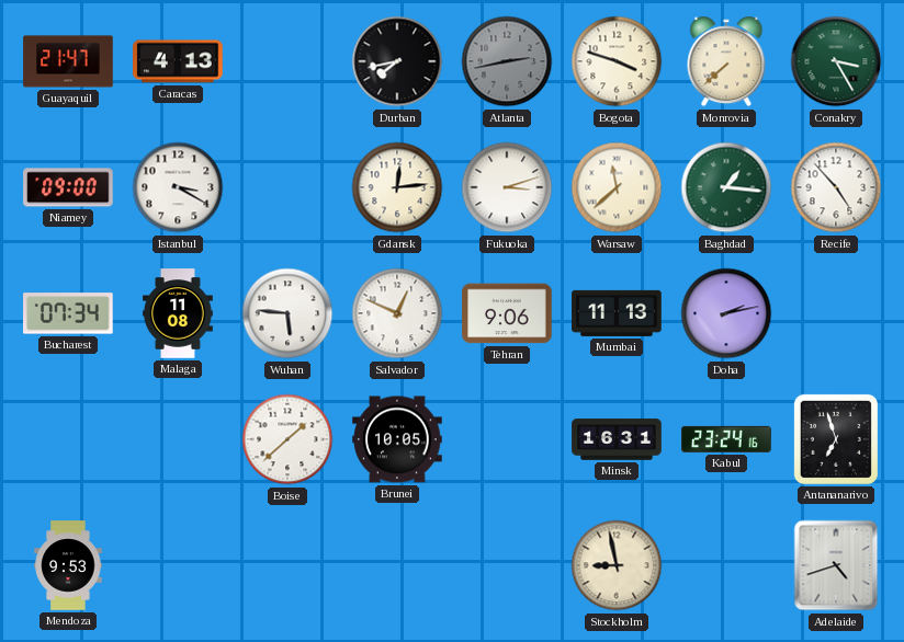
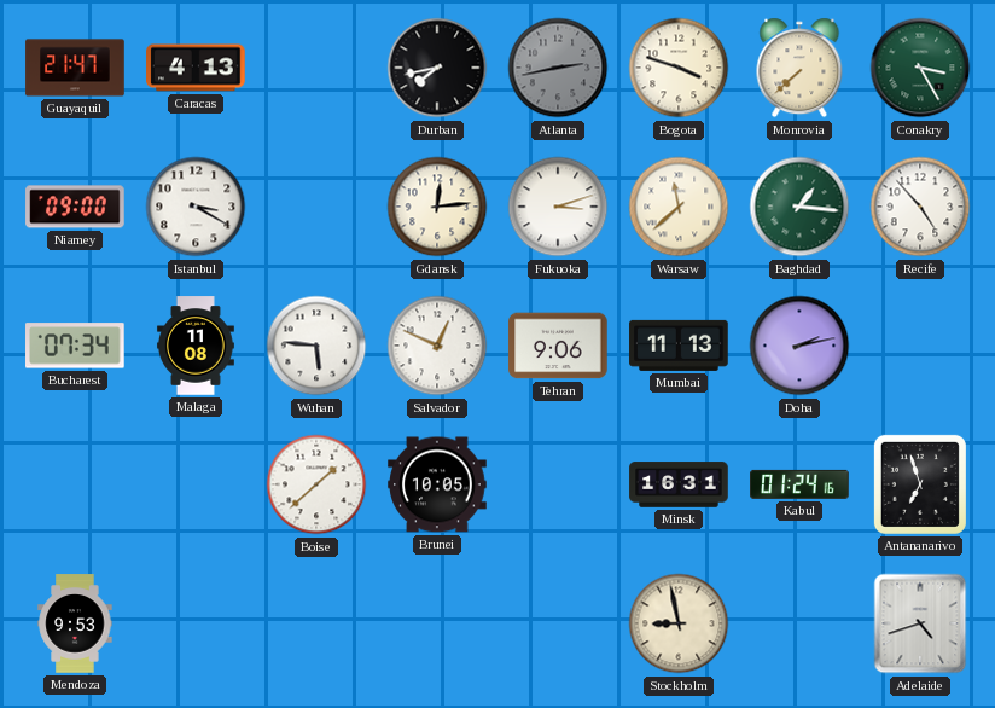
Kabul: 23:24 -> 01:24 (799, 484)
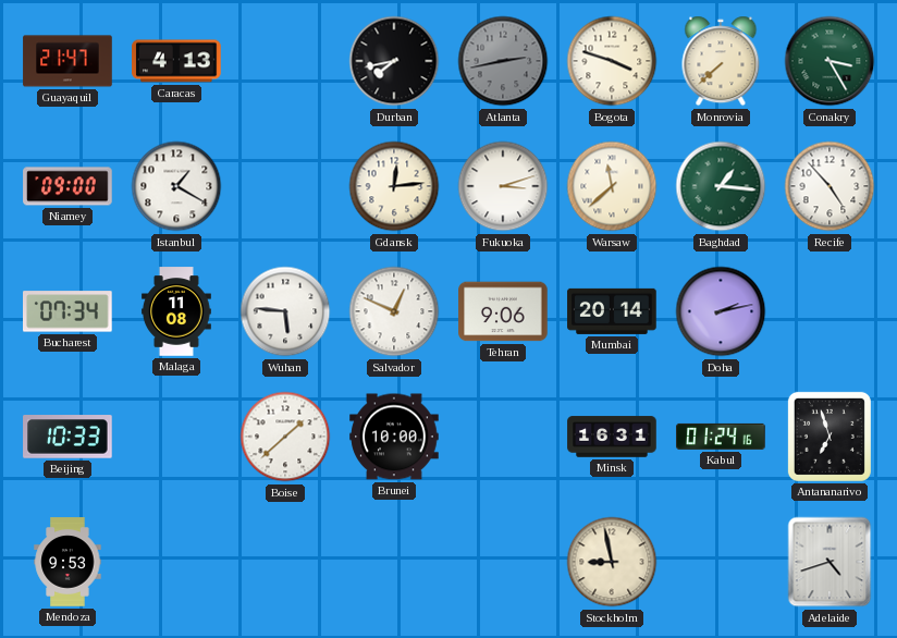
Istanbul: 3:20 -> 1:20 (176, 186)
Mumbai: 11:13 -> 20:14 (612, 311)
Beijing: none -> 10:33 (67, 437)
Brunei: 10:05 -> 10:00 (394, 437)
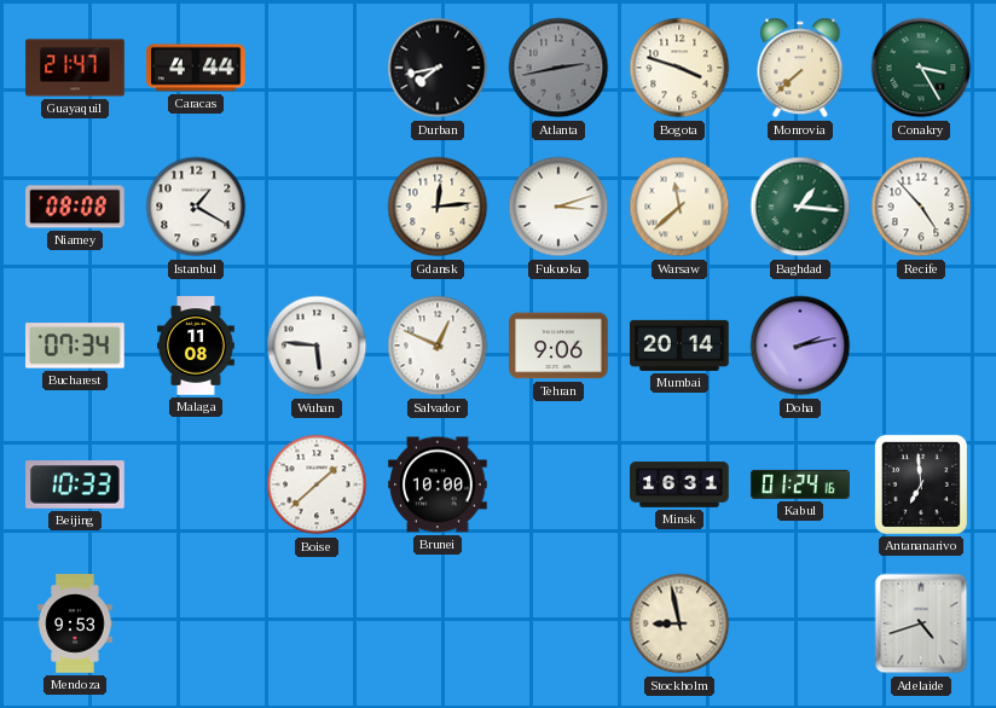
Caracas: 4:13 -> 4:44 (196, 68)
Niamey: 09:00 -> 08:08 (75, 207)
Antananarivo: 6:57 -> 6:59 (921, 484)
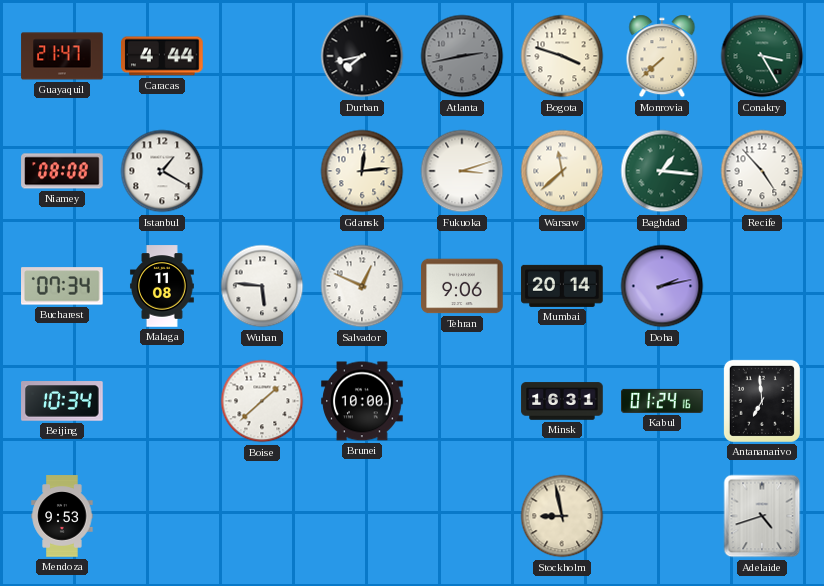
Beijing: 10:33 -> 10:34 (62, 401)
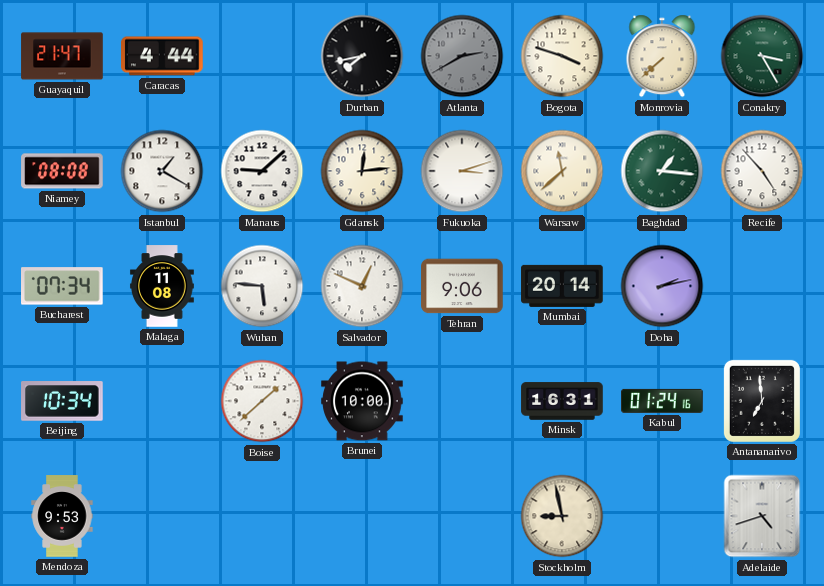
Atlanta: 2:43 -> 2:40 (462, 56)
Manaus: none -> 9:08 (262, 171)
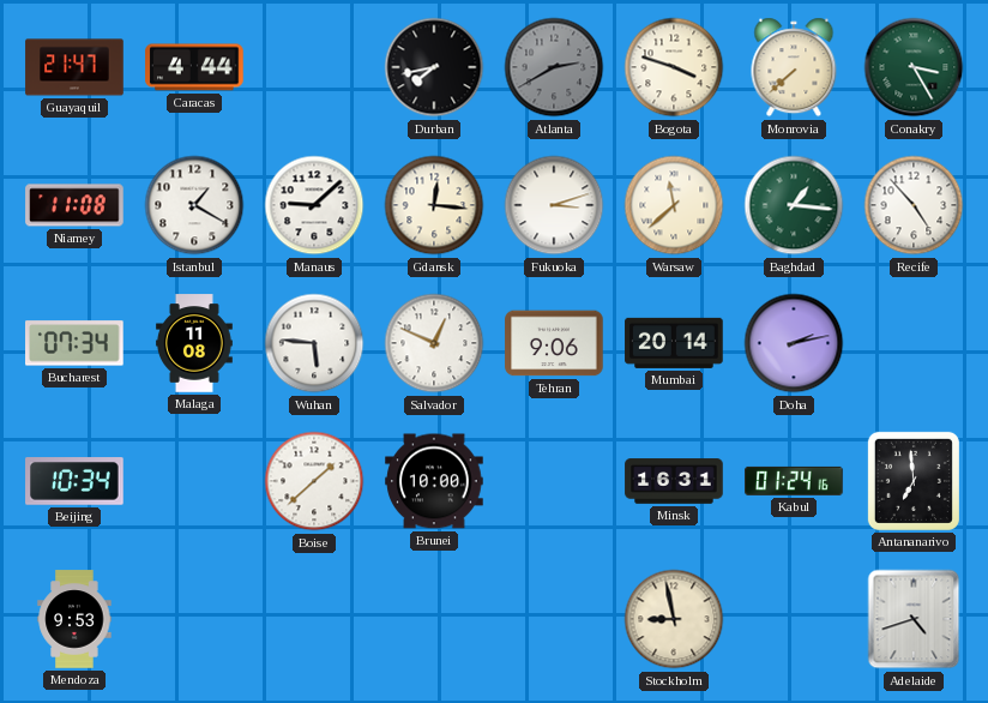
Niamey: 08:08 -> 11:08 (74, 205)
Gdansk: 12:14 -> 12:16 (434, 205)
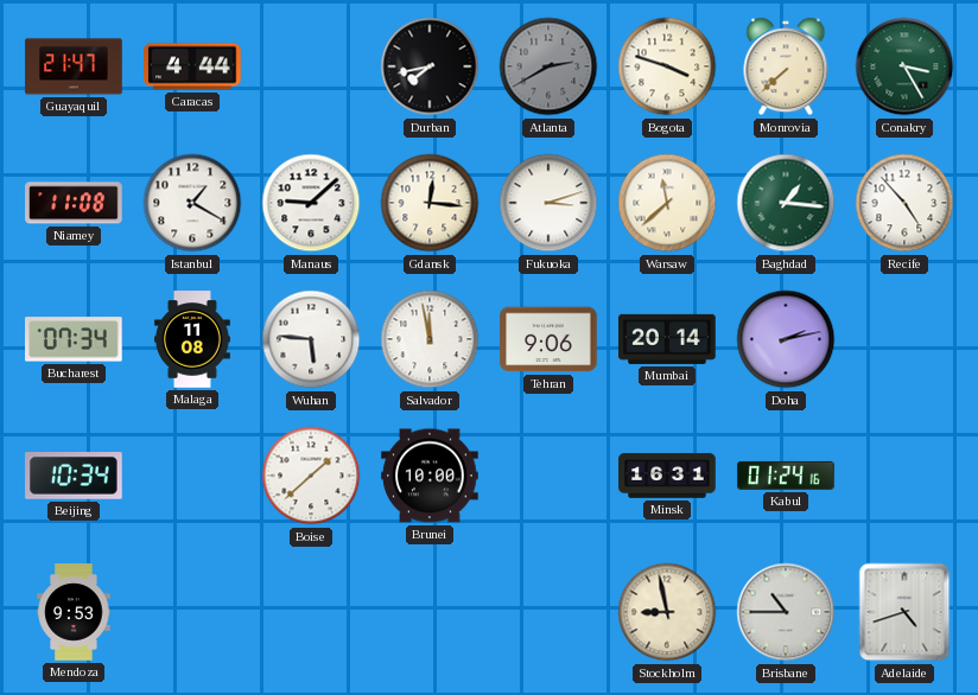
Salvador: 12:49 -> 11:58 (430, 339)
Antananarivo: 6:59 -> none (914, 481)
Brisbane: none -> 10:45 (786, 612)
